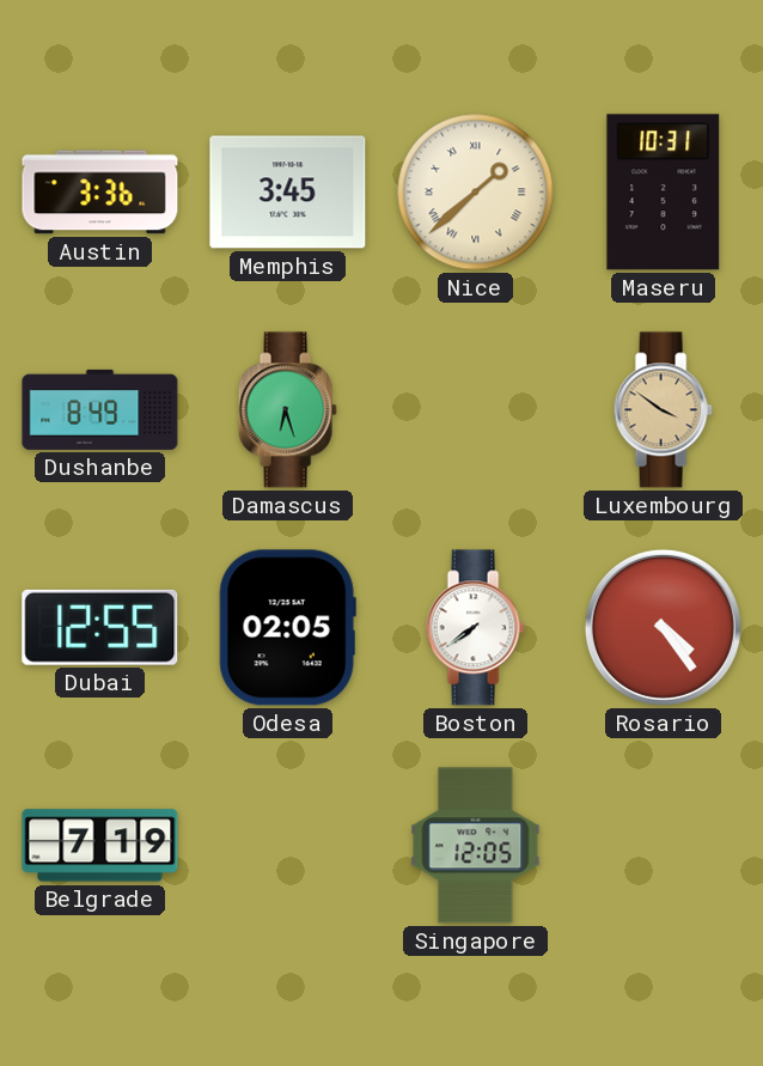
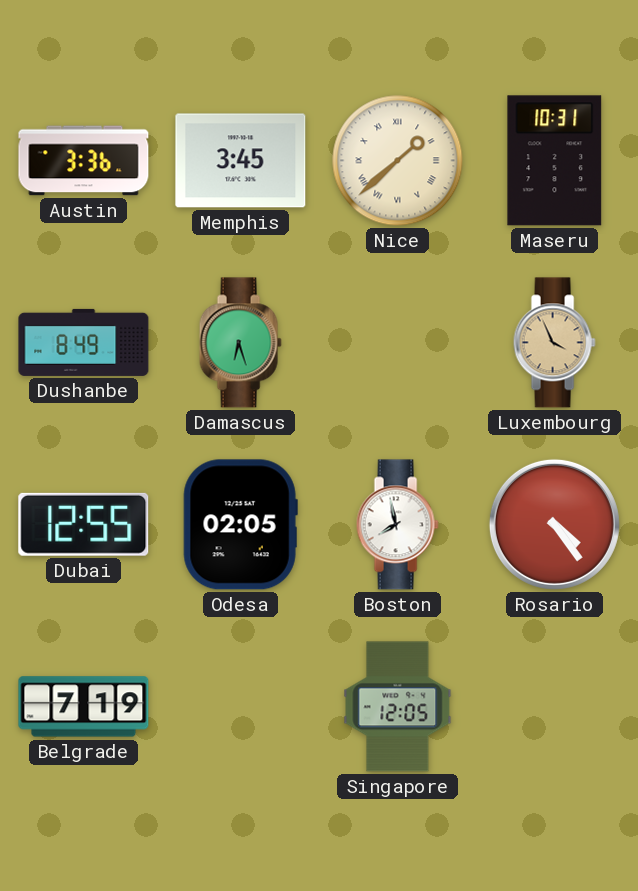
Luxembourg: 3:51 -> 3:56 (554, 343)
Boston: 7:39 -> 7:58 (397, 525)
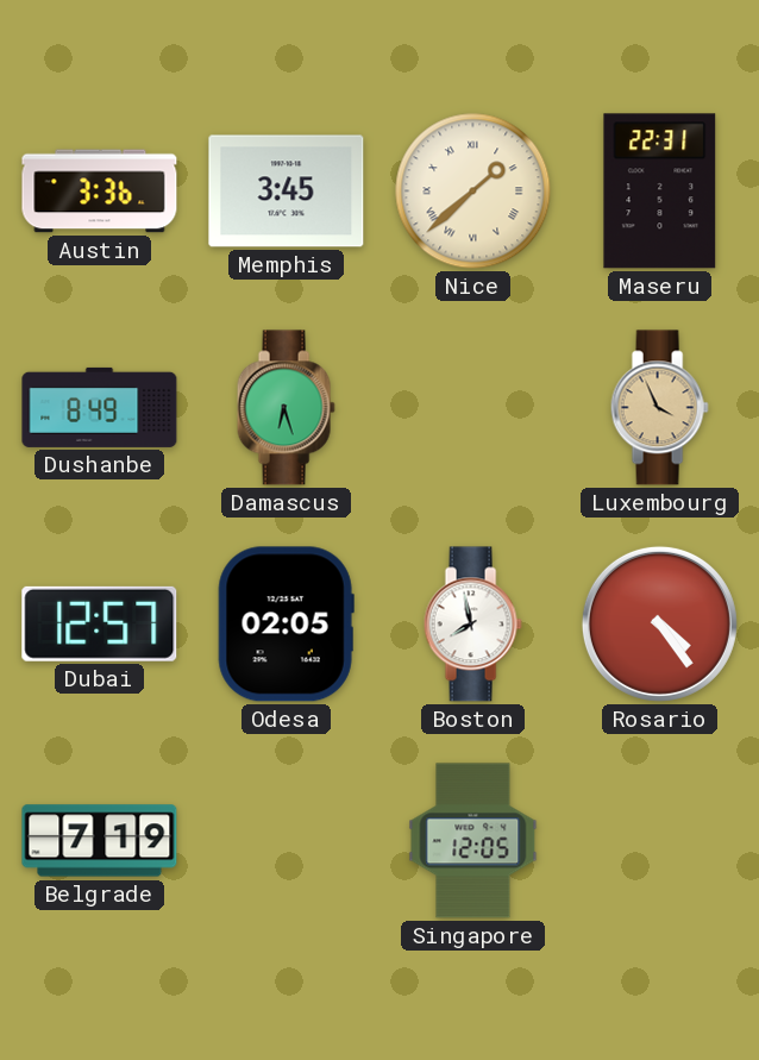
Maseru: 10:31 -> 22:31 (660, 192)
Dubai: 12:55 -> 12:57 (100, 623)
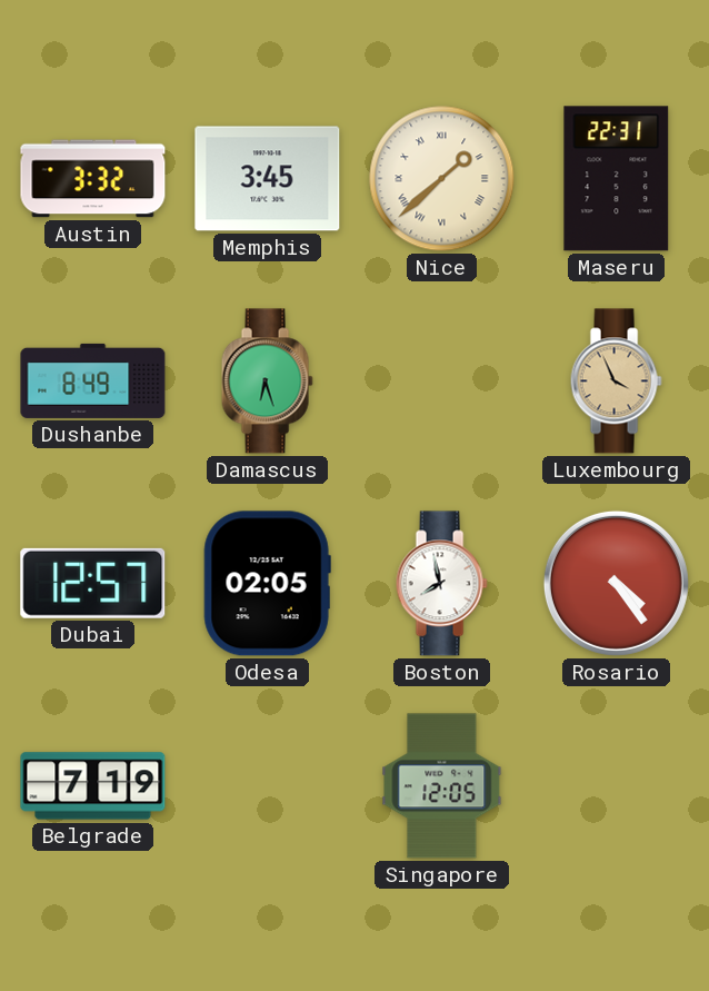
Austin: 3:36 -> 3:32 (93, 179)
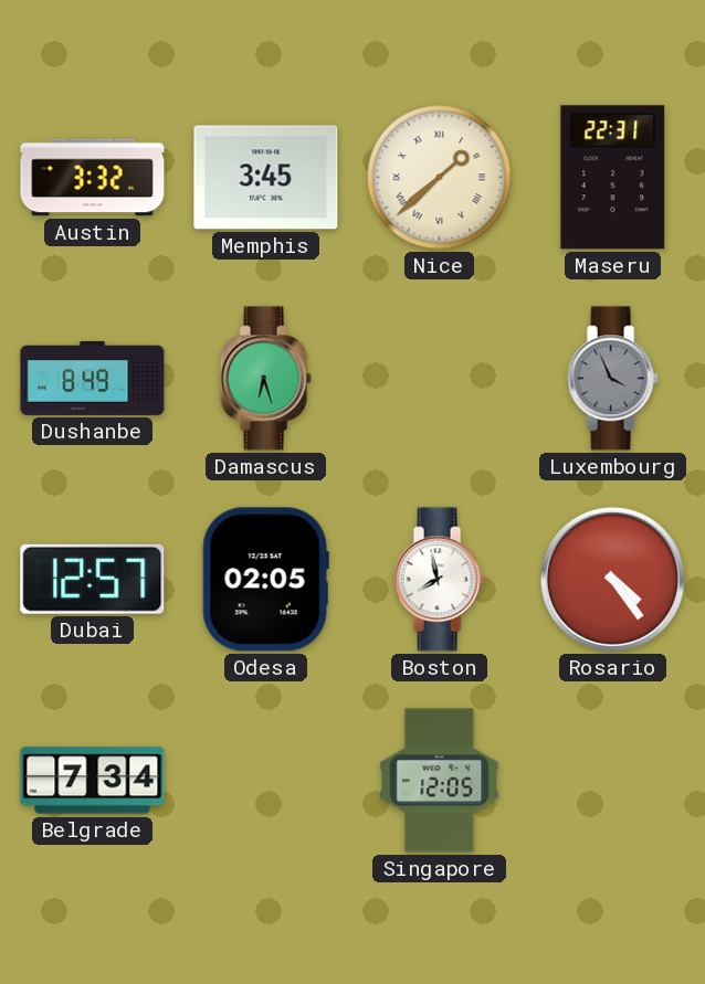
Luxembourg dial: champagne -> grey (612, 379)
Belgrade: 7:19 -> 7:34 (93, 781)
